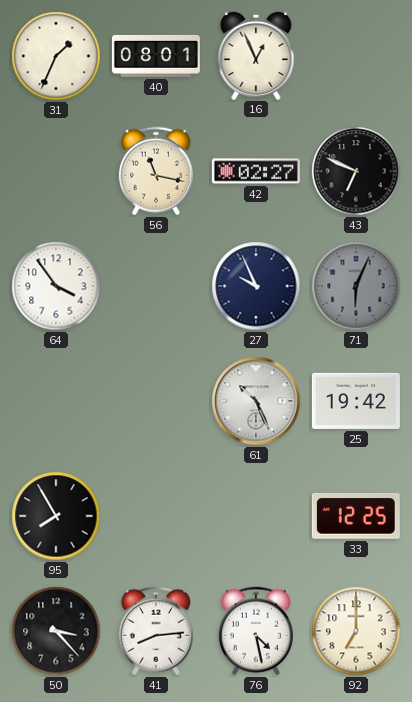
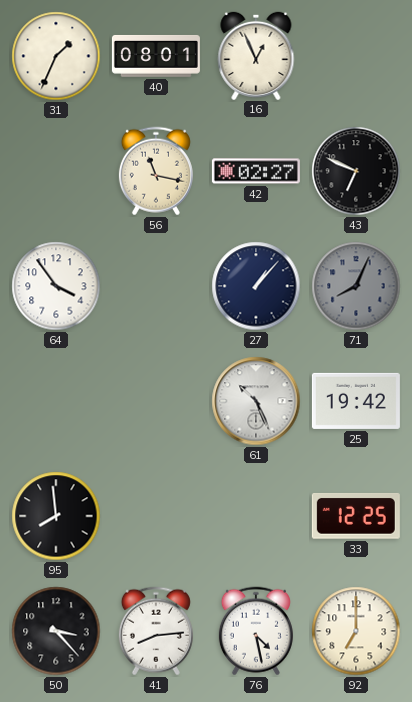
27: 9:56 -> 1:07 (256, 286)
71: 6:04 -> 8:04 (356, 286)
95: 7:55 -> 7:59 (56, 516)
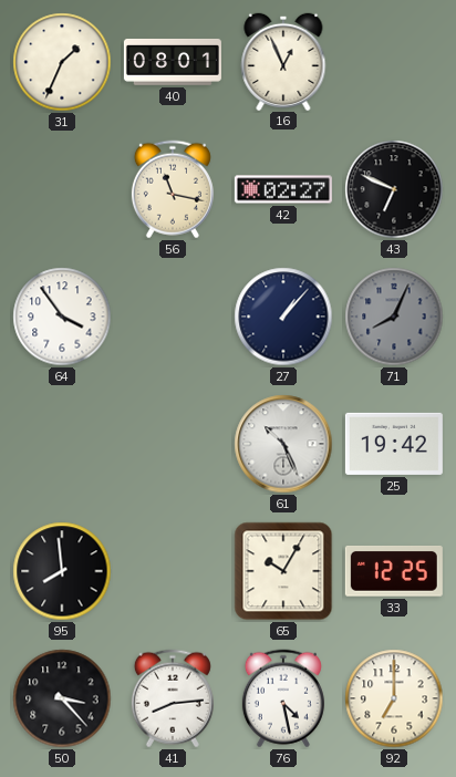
65: none -> 10:05 (283, 571)
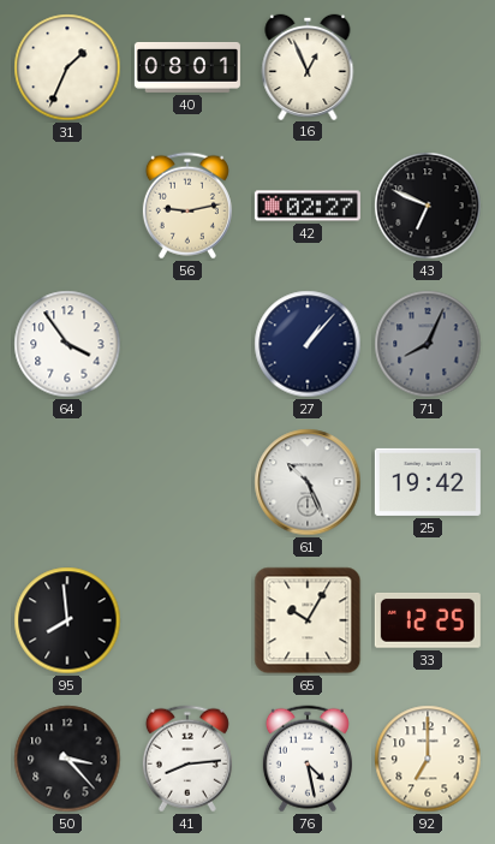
56: 11:17 -> 9:13 (187, 206)
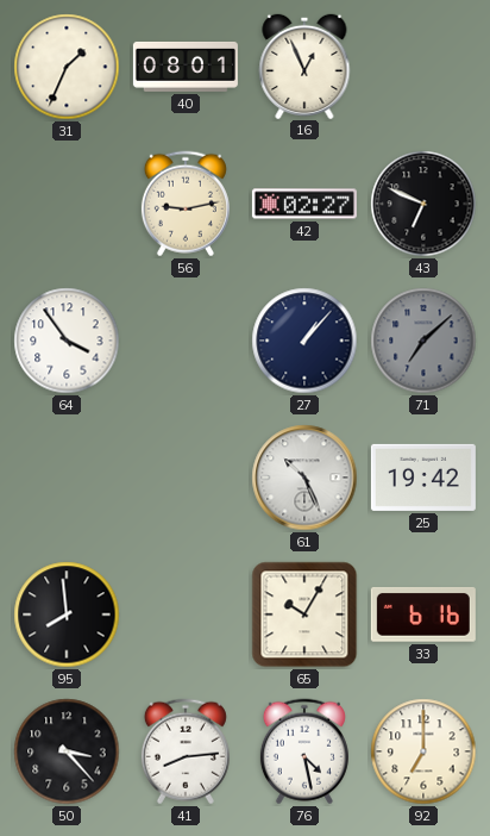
71: 8:04 -> 7:08 (423, 341)
33: 12:25 -> 6:16 (423, 614)
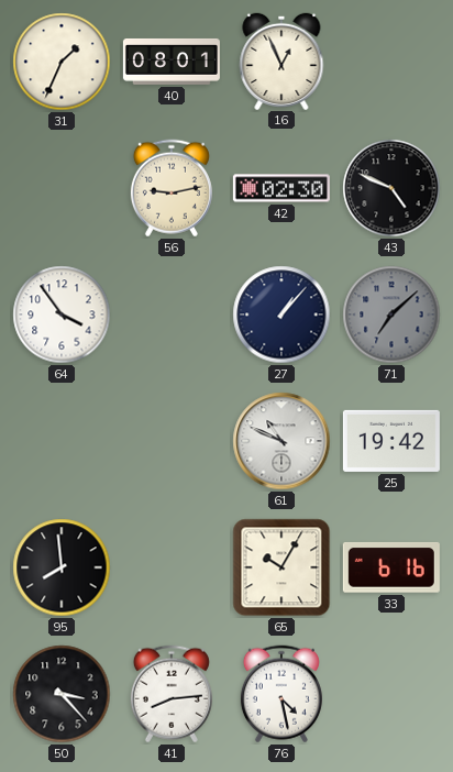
42: 02:27 -> 02:30 (281, 188)
43: 6:49 -> 4:49 (391, 188)
61: 10:26 -> 10:49 (281, 441)
92: 7:00 -> none (423, 751)
